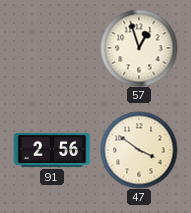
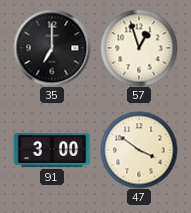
35: none -> 7:00 (52, 48)
91: 2:56 -> 3:00 (52, 150)
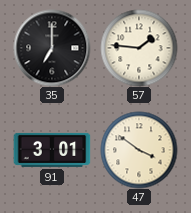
57: 12:57 -> 1:46 (139, 48)
91: 3:00 -> 3:01 (52, 150)
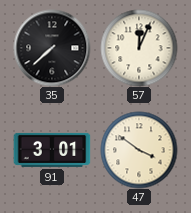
35: 7:00 -> 7:38 (52, 48)
57: 1:46 -> 12:04 (139, 48)
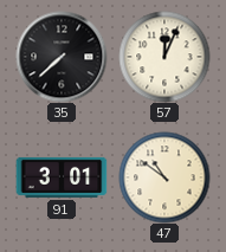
47: 3:51 -> 10:51 (164, 177)
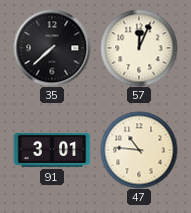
47: 10:51 -> 10:46 (139, 150)
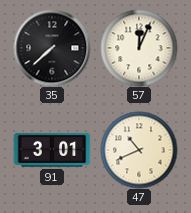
47: 10:46 -> 10:41 (139, 150)
